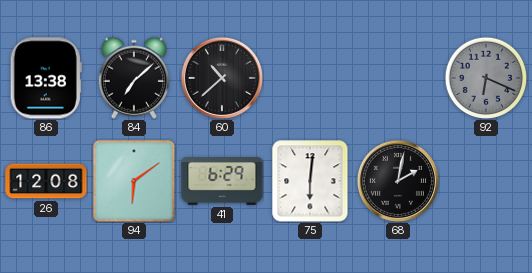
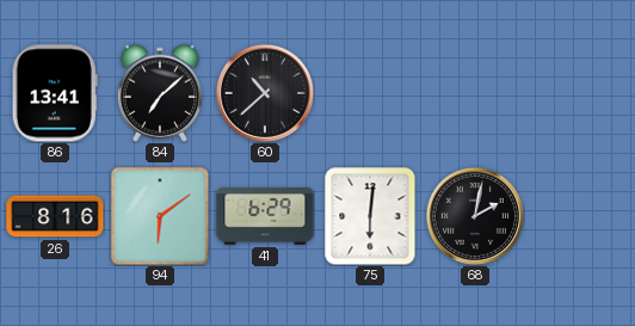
86: 13:38 -> 13:41 (55, 93)
92: 6:19 -> none (486, 78)
26: 12:08 -> 8:16 (55, 216)
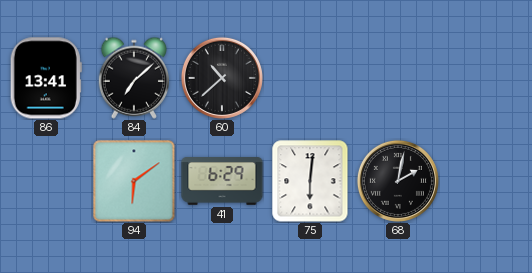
26: 8:16 -> none (55, 216)
